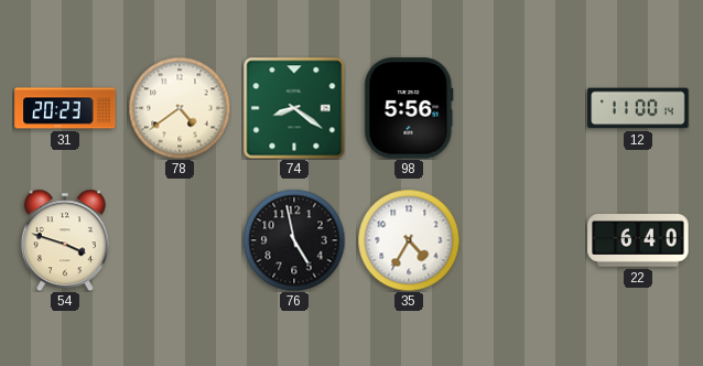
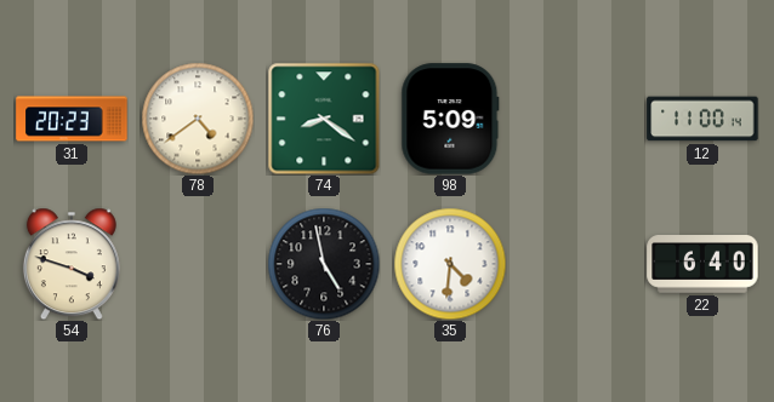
98: 5:56 -> 5:09 (450, 119)
35: 4:35 -> 4:31 (450, 264)
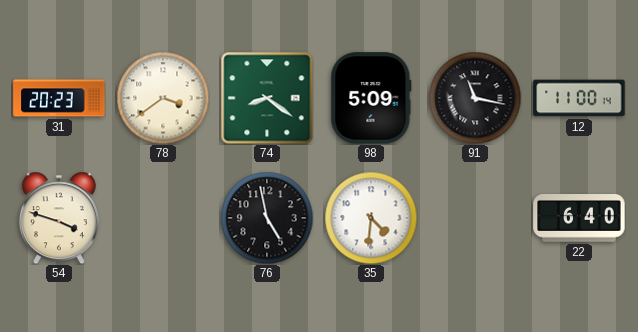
78: 4:39 -> 3:39 (163, 98)
91: none -> 11:17 (475, 98)
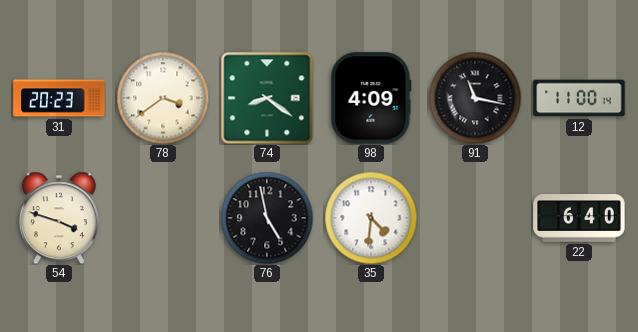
98: 5:09 -> 4:09 (371, 98)
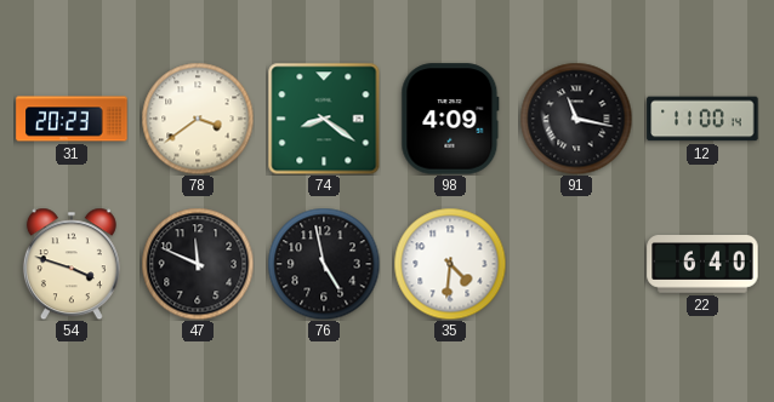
47: none -> 11:49 (198, 264)
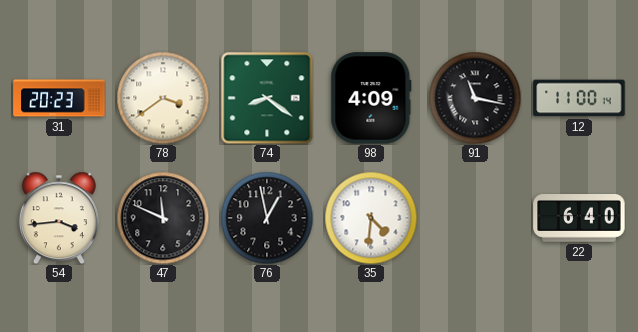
54: 3:48 -> 3:44 (59, 218)
76: 4:58 -> 12:58 (267, 218)
